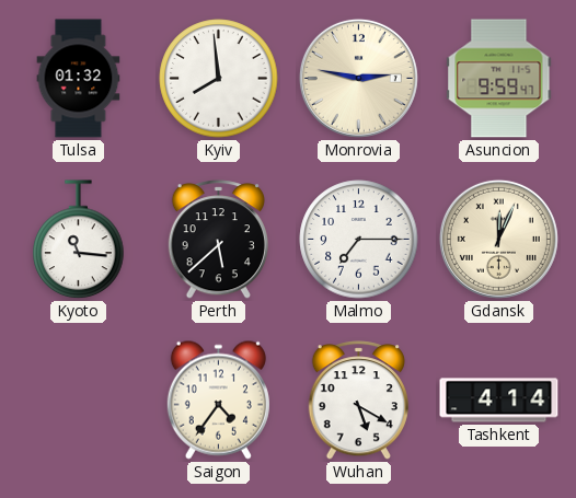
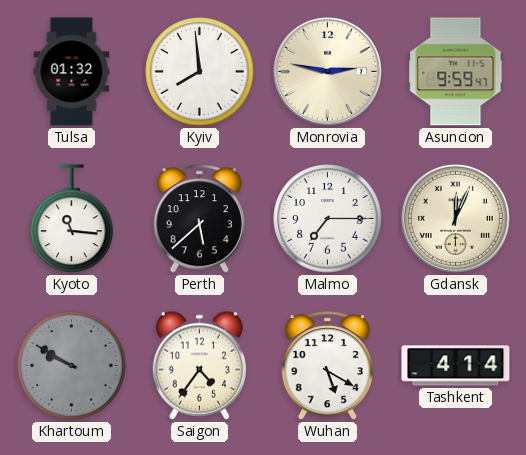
Khartoum: none -> 9:50 (72, 366)
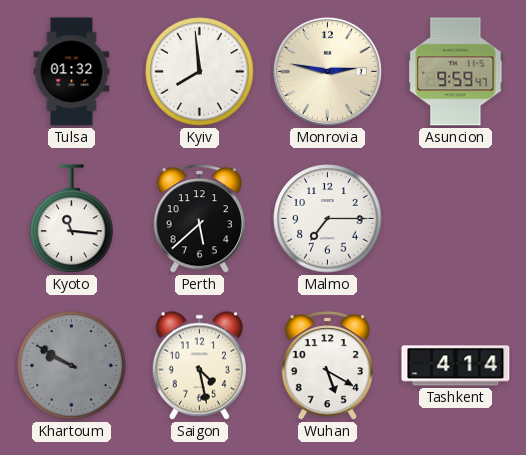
Gdansk: 12:04 -> none (455, 218)
Saigon: 4:36 -> 4:28 (199, 365)
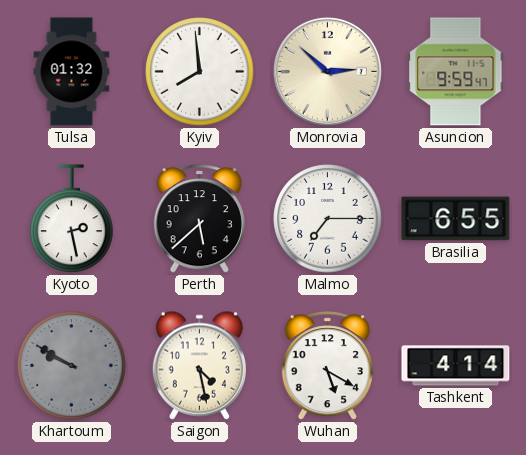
Monrovia: 2:47 -> 2:52 (327, 71)
Kyoto: 11:16 -> 2:28 (72, 219)
Brasilia: none -> 6:55 (456, 219)
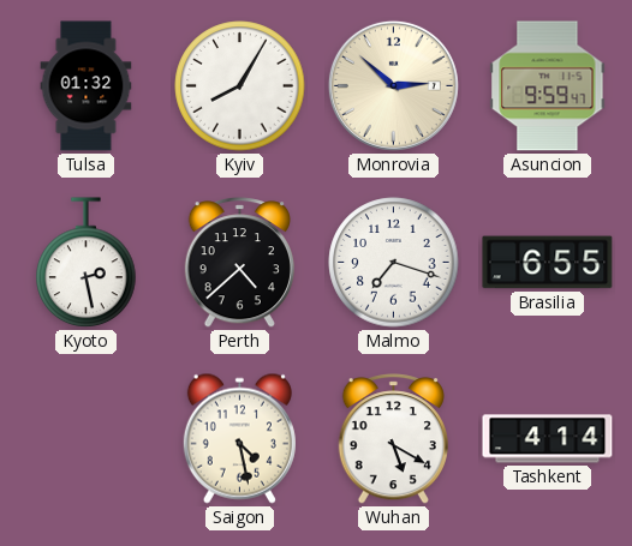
Kyiv: 7:59 -> 8:05 (240, 86)
Perth: 5:38 -> 4:38 (239, 263)
Malmo: 7:15 -> 7:18 (394, 263)
Khartoum: 9:50 -> none (72, 366)
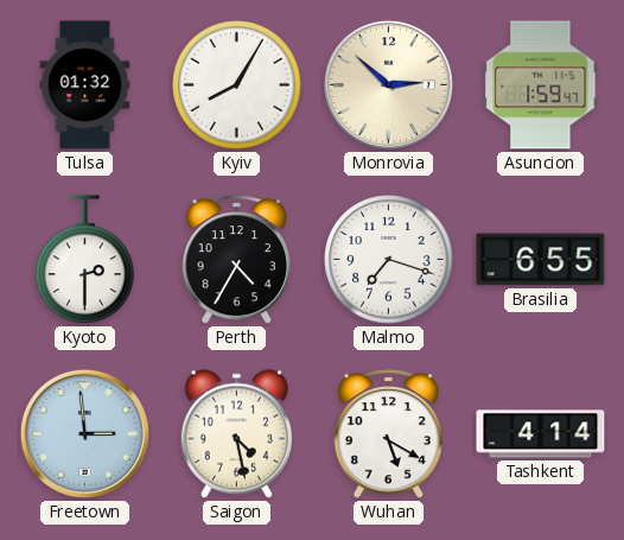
Asuncion: 9:59 -> 1:59 (541, 85)
Kyoto: 2:28 -> 2:30 (85, 260)
Perth: 4:38 -> 4:35 (236, 260)
Freetown: none -> 2:59 (84, 433)
